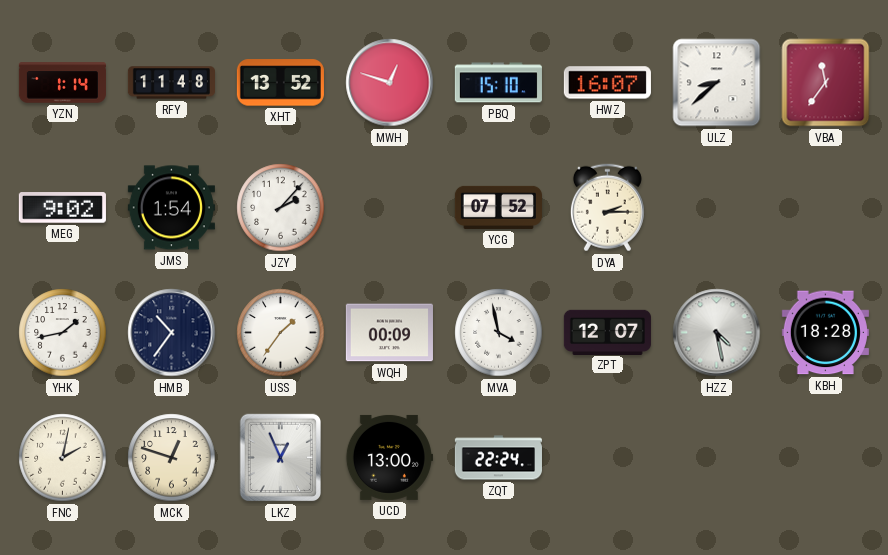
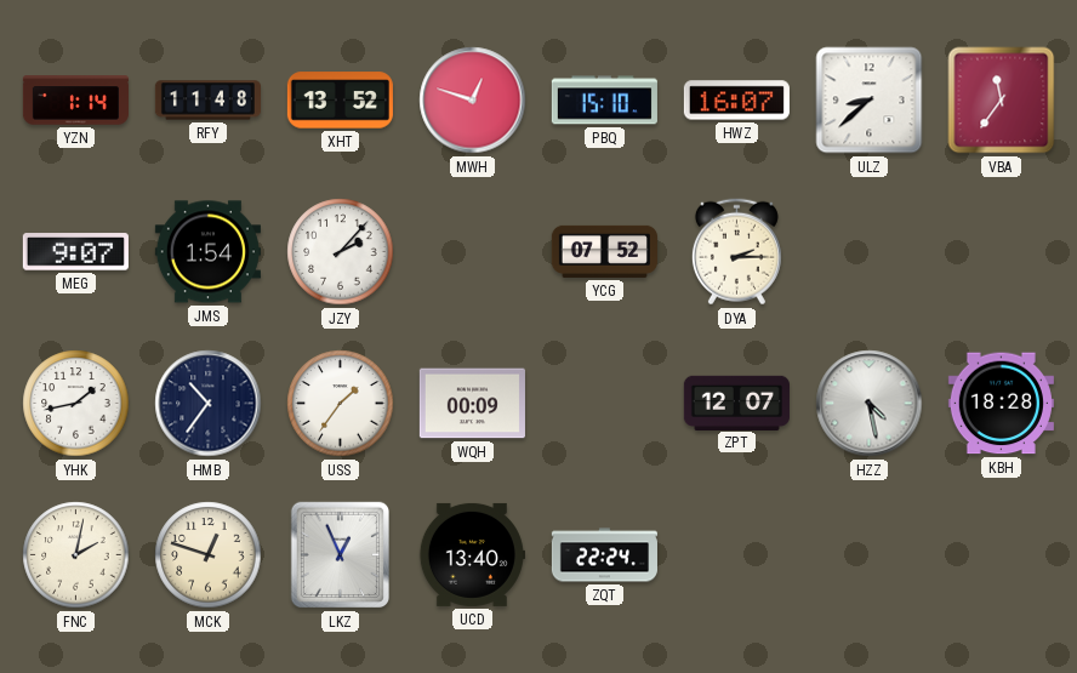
MEG: 9:02 -> 9:07 (75, 252)
MVA: 3:58 -> none (499, 333)
UCD: 13:00 -> 13:40 (472, 554)
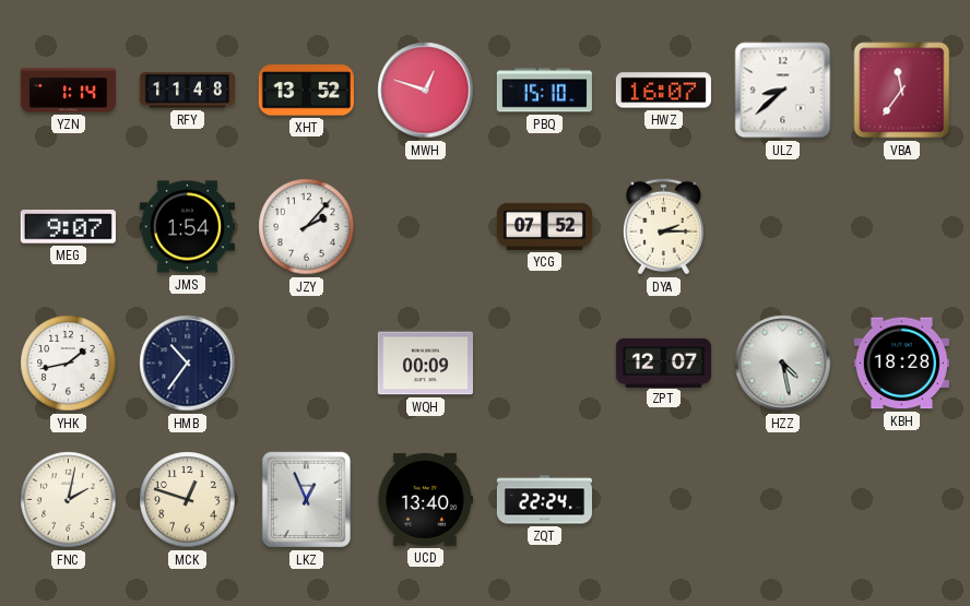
USS: 1:36 -> none (341, 404)
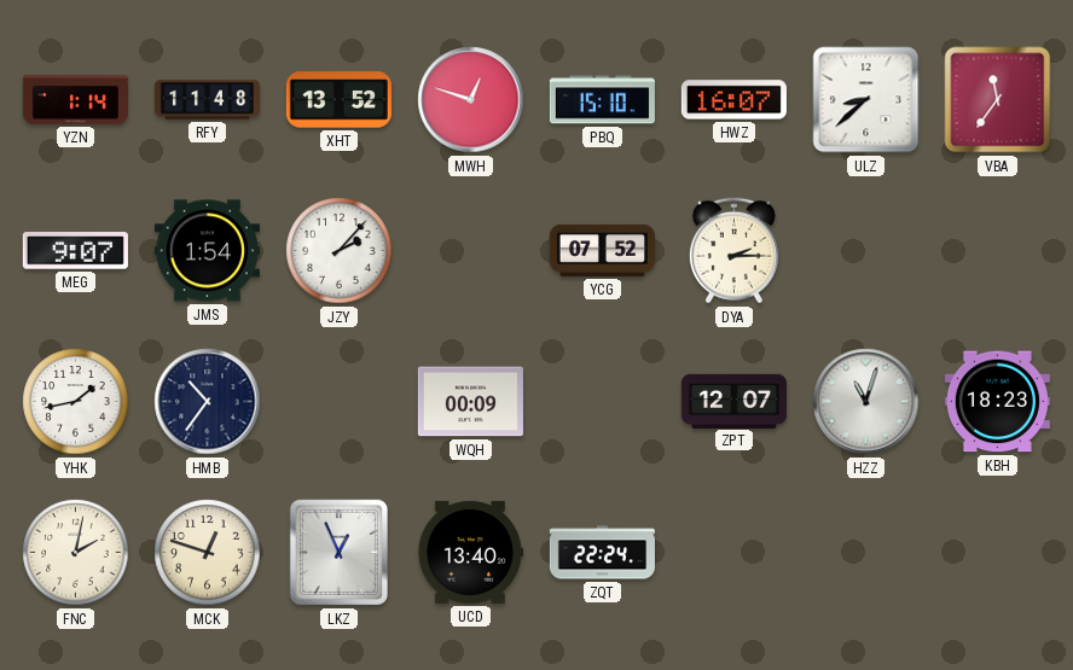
HZZ: 4:28 -> 11:03 (866, 402)
KBH: 18:28 -> 18:23 (997, 402)
